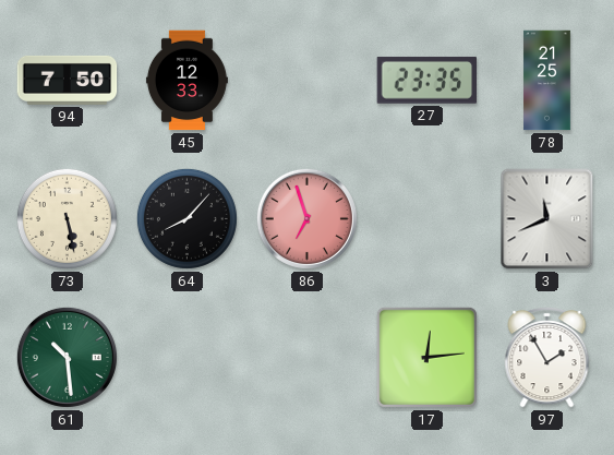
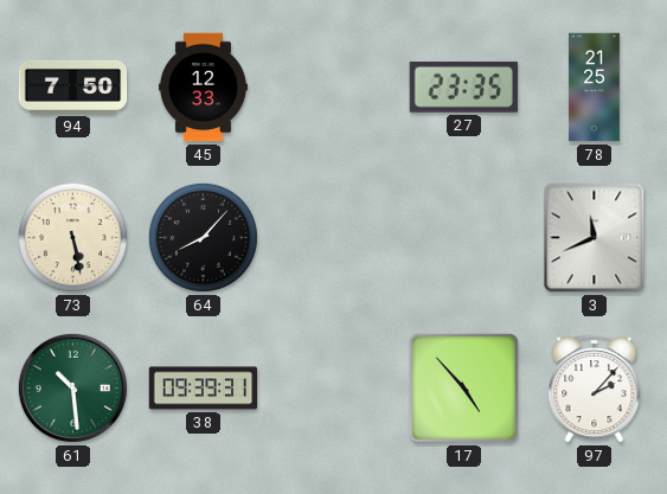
86: 6:57 -> none (306, 218)
38: none -> 09:39 (204, 389)
17: 12:14 -> 4:53 (463, 387)
97: 1:55 -> 2:07 (595, 389)
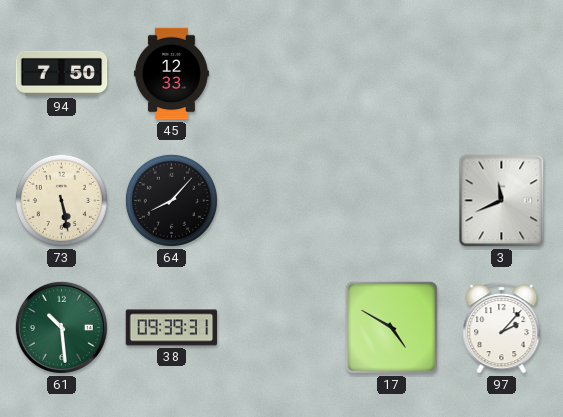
27: 23:35 -> none (463, 86)
78: 21:25 -> none (595, 88)
17: 4:53 -> 4:50 (391, 327)
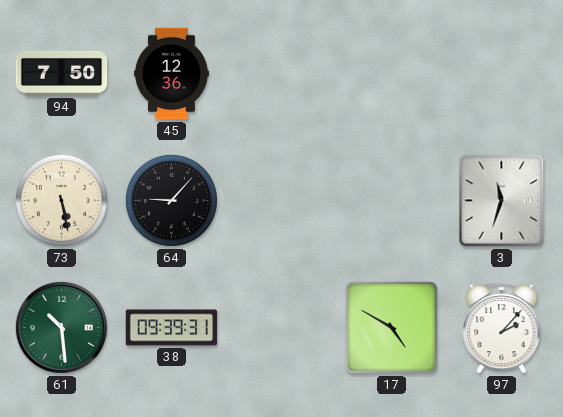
45: 12:33 -> 12:36 (171, 74)
64: 8:07 -> 9:07 (171, 200)
3: 11:41 -> 11:33 (502, 201)
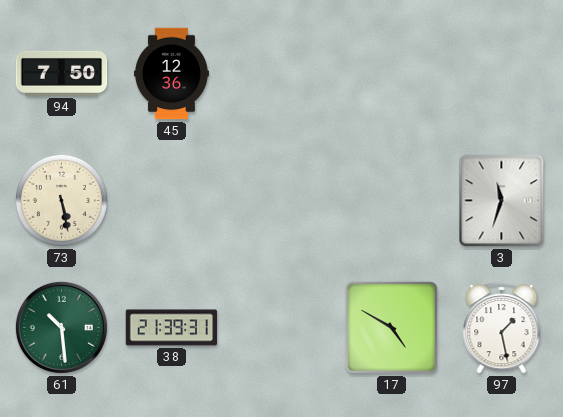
64: 9:07 -> none (171, 200)
38: 09:39 -> 21:39 (172, 328)
97: 2:07 -> 1:28 (502, 328)
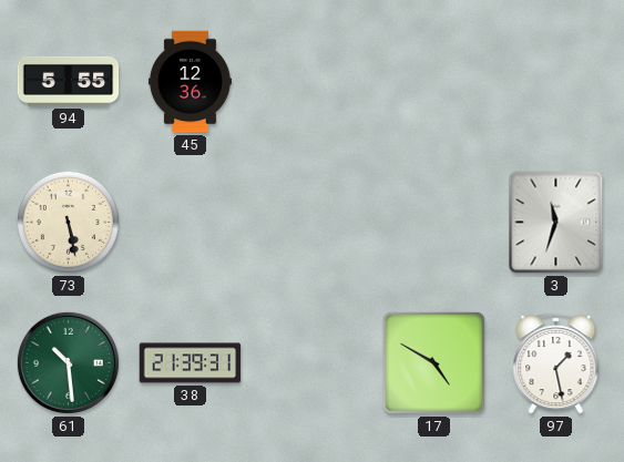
94: 7:50 -> 5:55 (69, 81)
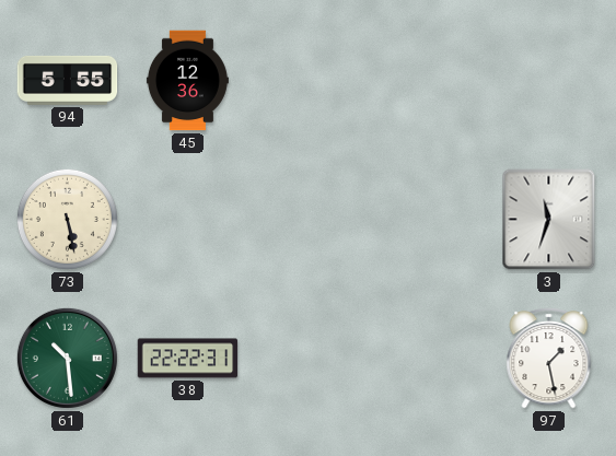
38: 21:39 -> 22:22 (188, 359)
17: 4:50 -> none (433, 362)
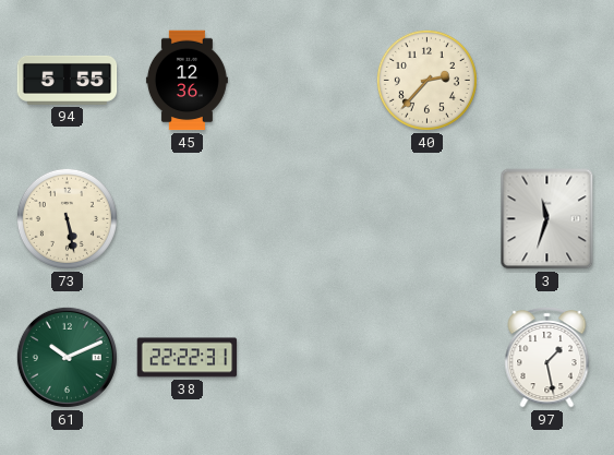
40: none -> 2:37 (426, 80)
61: 10:29 -> 10:11 (67, 357)
